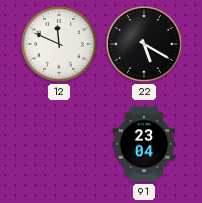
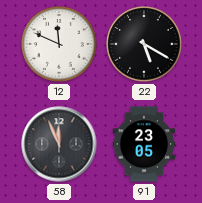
58: none -> 11:56 (59, 144)
91: 23:04 -> 23:05 (144, 144)
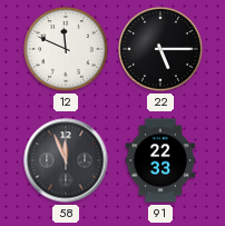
22: 5:20 -> 5:15 (160, 49)
91: 23:05 -> 22:33 (160, 160)
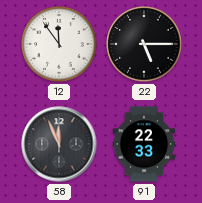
12: 11:49 -> 11:54 (59, 44)
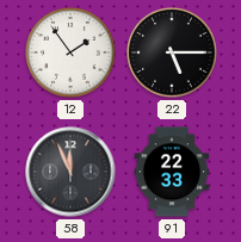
12: 11:54 -> 1:54 (70, 52)
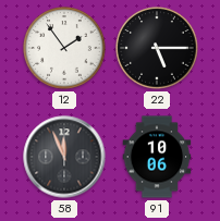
91: 22:33 -> 10:06 (157, 157)
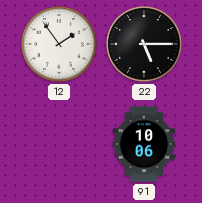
58: 11:56 -> none (64, 157)
